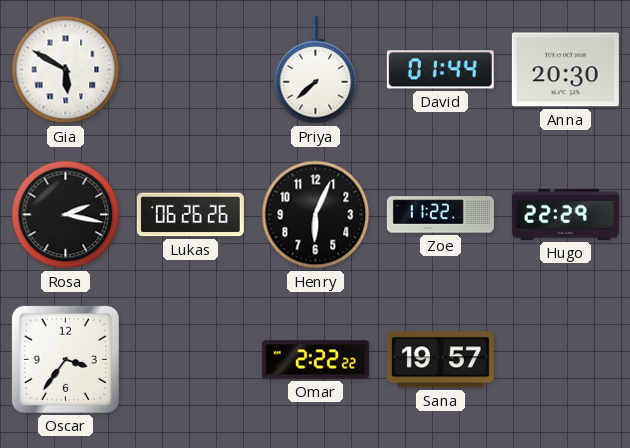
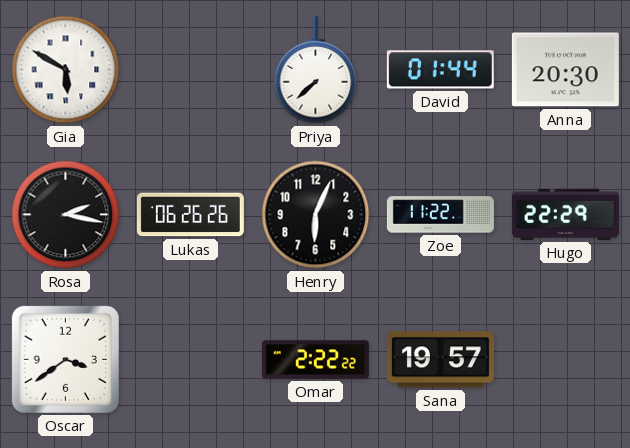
Oscar: 3:36 -> 3:39 (65, 359)
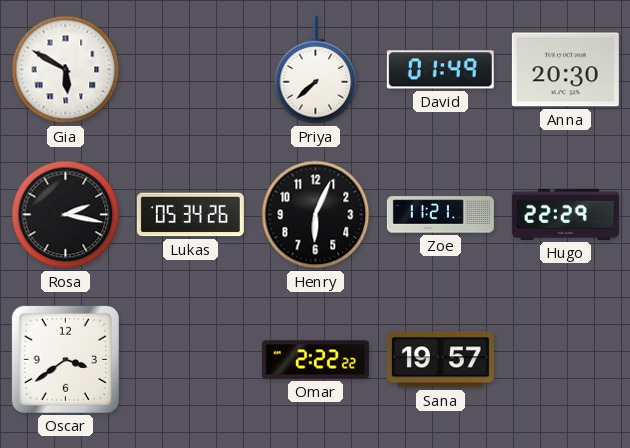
David: 01:44 -> 01:49 (440, 70)
Lukas: 06:26 -> 05:34 (190, 215)
Zoe: 11:22 -> 11:21 (440, 215)
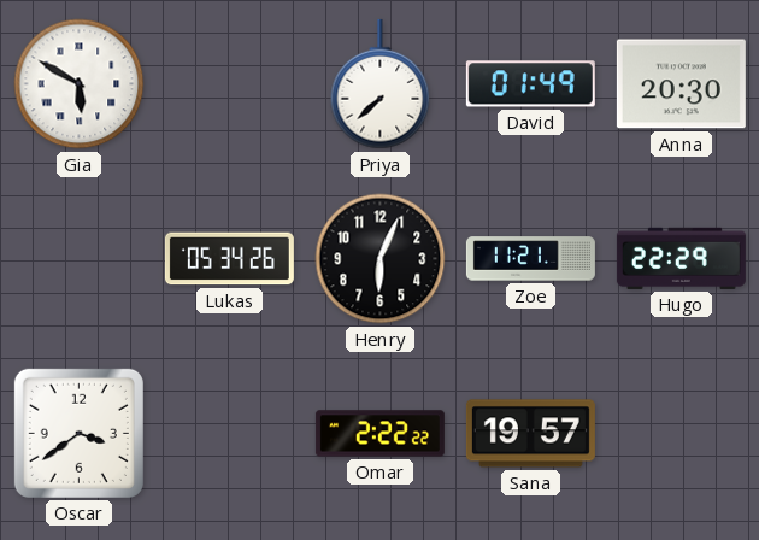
Rosa: 2:17 -> none (66, 215)
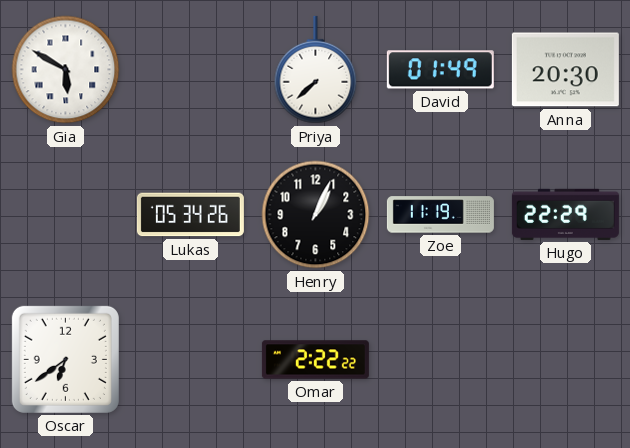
Henry: 6:04 -> 1:04 (316, 215)
Zoe: 11:21 -> 11:19 (440, 215)
Oscar: 3:39 -> 6:39 (65, 359)
Sana: 19:57 -> none (530, 434)
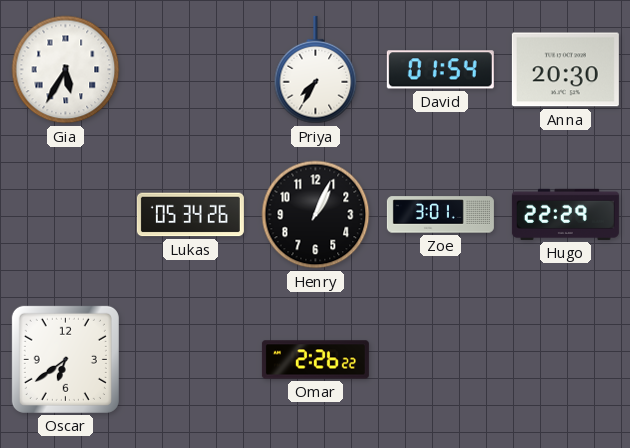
Gia: 5:50 -> 5:35 (66, 70)
Priya: 7:38 -> 7:35 (316, 70)
David: 01:49 -> 01:54 (440, 70)
Zoe: 11:19 -> 3:01 (440, 215)
Omar: 2:22 -> 2:26 (315, 360)
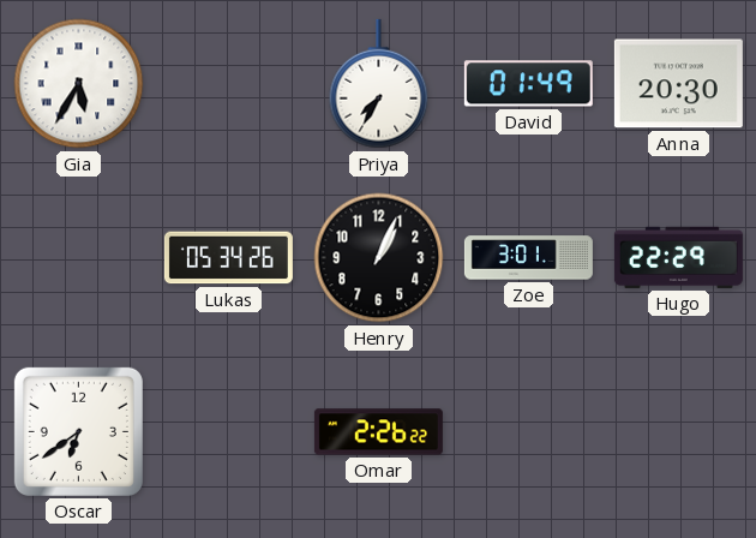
David: 01:54 -> 01:49 (528, 84)
